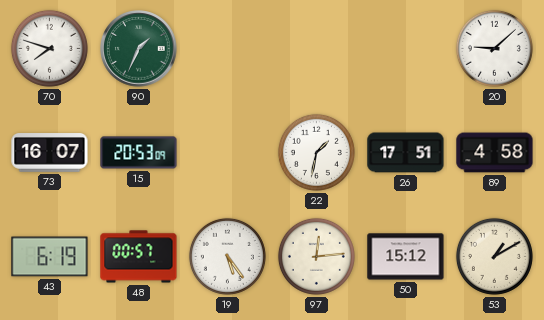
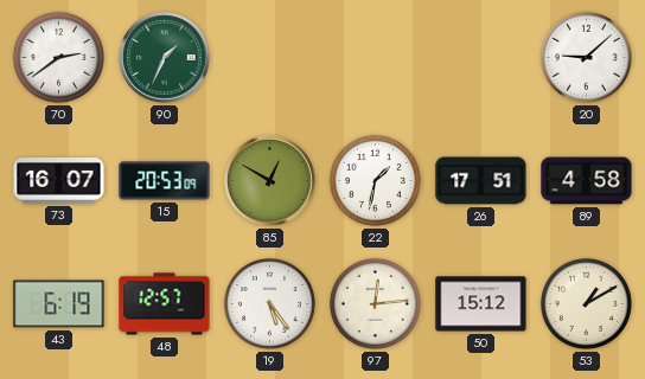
70: 7:48 -> 2:39 (58, 57)
85: none -> 12:50 (270, 181)
48: 00:57 -> 12:57 (165, 304)
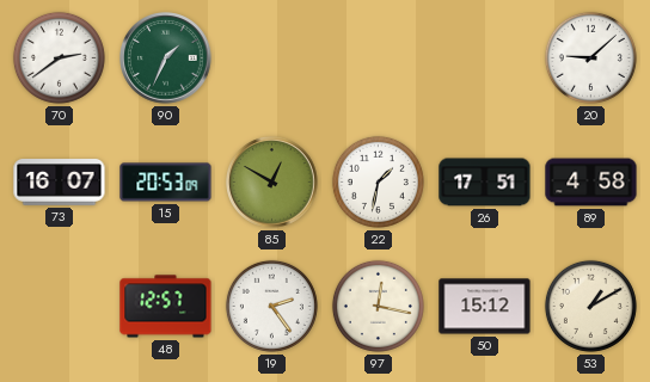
43: 6:19 -> none (59, 304)
19: 5:24 -> 2:24 (271, 306)
97: 12:14 -> 12:17 (378, 306)
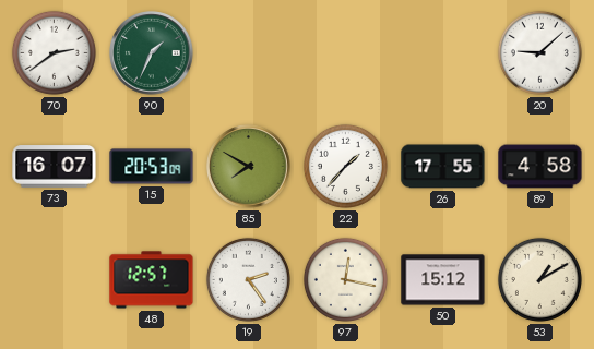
85: 12:50 -> 7:50 (249, 167)
22: 1:32 -> 1:37 (345, 166)
26: 17:51 -> 17:55 (443, 167)
